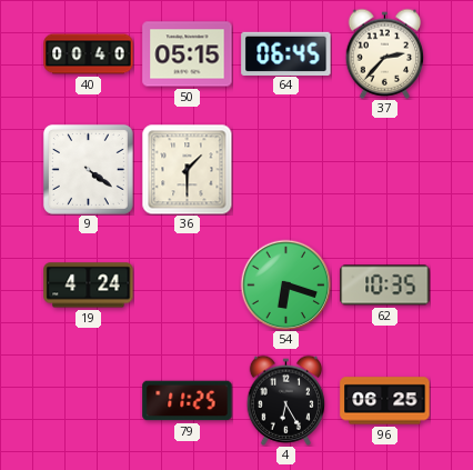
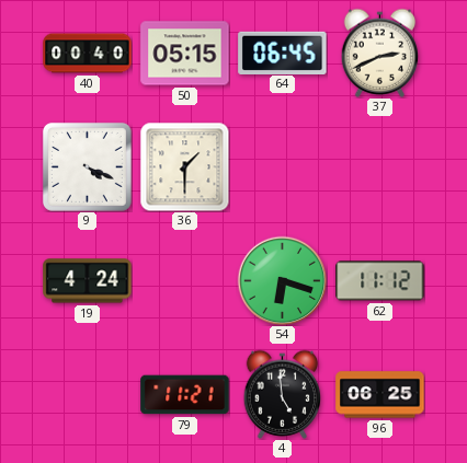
37: 2:37 -> 2:41 (380, 53)
9: 4:21 -> 4:19 (88, 167)
62: 10:35 -> 11:12 (380, 281)
79: 11:25 -> 11:21 (185, 395)
4: 6:25 -> 4:59 (283, 394)
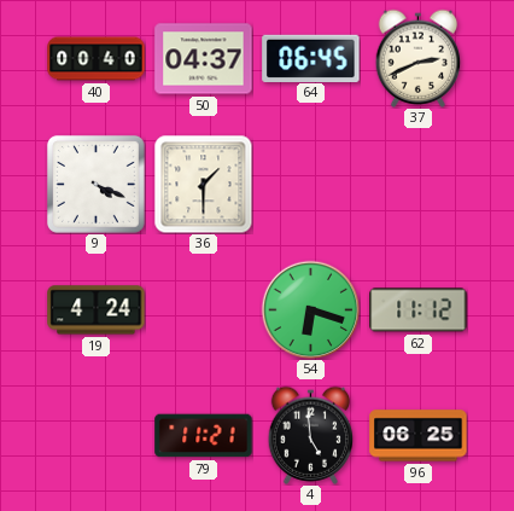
50: 05:15 -> 04:37 (204, 59)
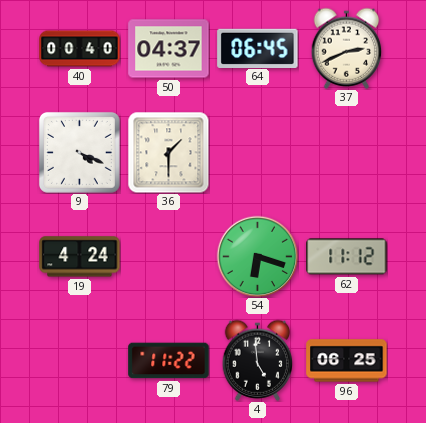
79: 11:21 -> 11:22 (169, 361)
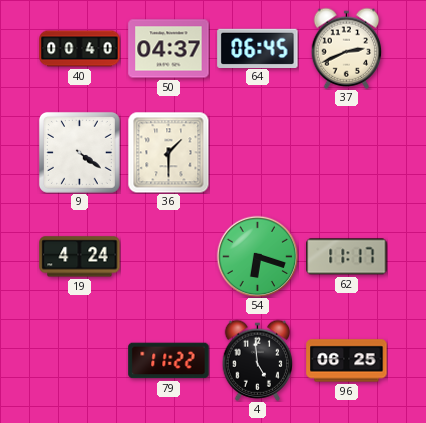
9: 4:19 -> 4:21 (80, 153)
62: 11:12 -> 11:17 (347, 257)
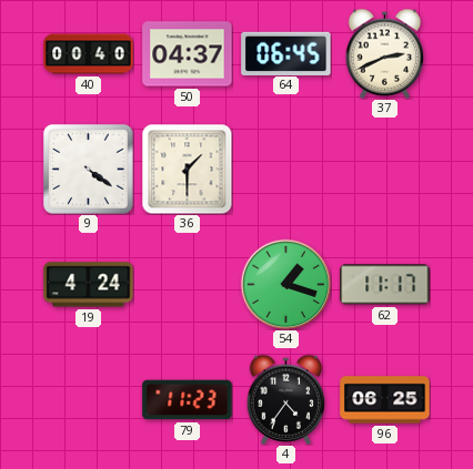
54: 6:18 -> 1:18 (285, 284)
79: 11:22 -> 11:23 (188, 400)
4: 4:59 -> 4:36 (286, 399)
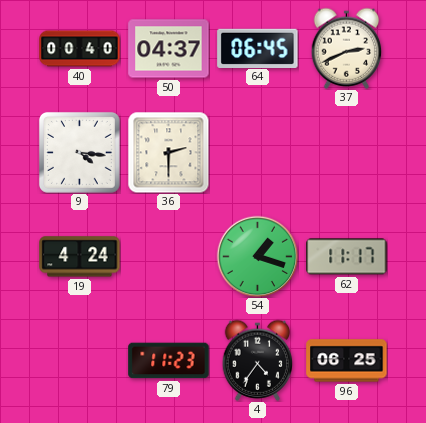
9: 4:21 -> 4:16 (80, 153)
36: 1:30 -> 2:30 (168, 152)
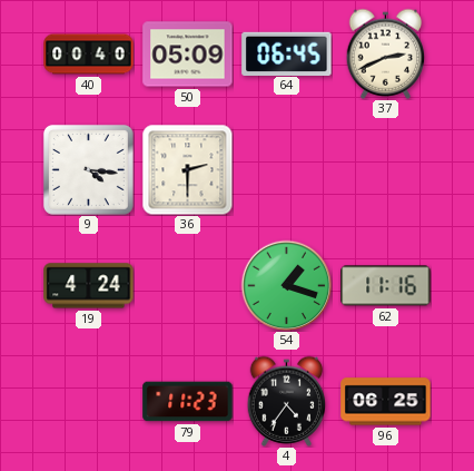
50: 04:37 -> 05:09 (188, 55)
62: 11:17 -> 11:16 (386, 286)
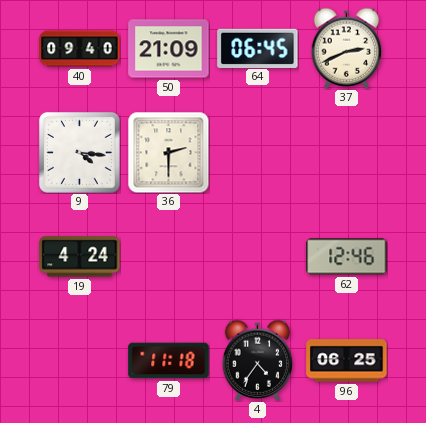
40: 00:40 -> 09:40 (80, 49)
50: 05:09 -> 21:09 (169, 49)
54: 1:18 -> none (286, 285)
62: 11:16 -> 12:46 (347, 257)
79: 11:23 -> 11:18 (169, 361)
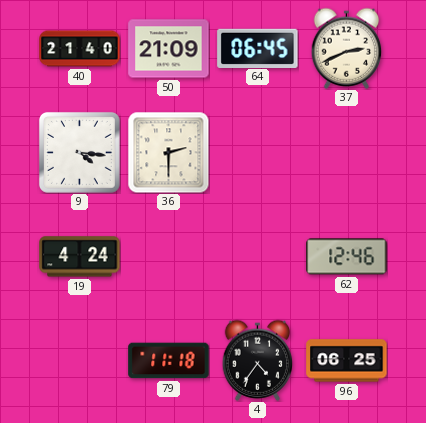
40: 09:40 -> 21:40 (80, 49)
